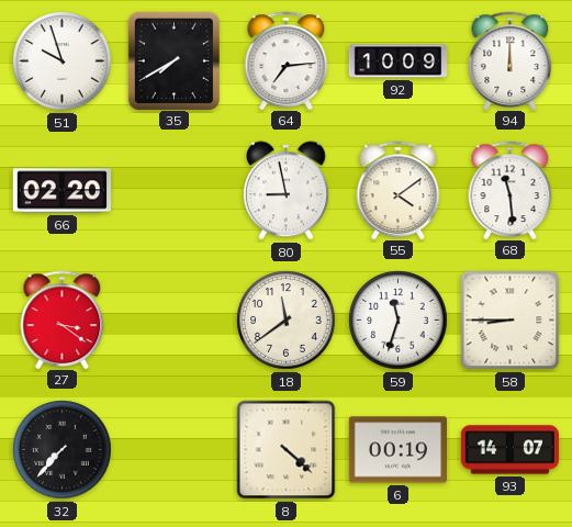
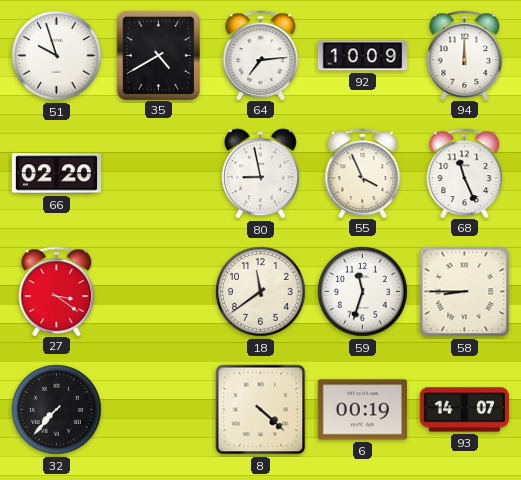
35: 7:40 -> 4:40 (158, 55)
55: 4:09 -> 3:56 (363, 173)
68: 11:29 -> 11:26 (465, 173)
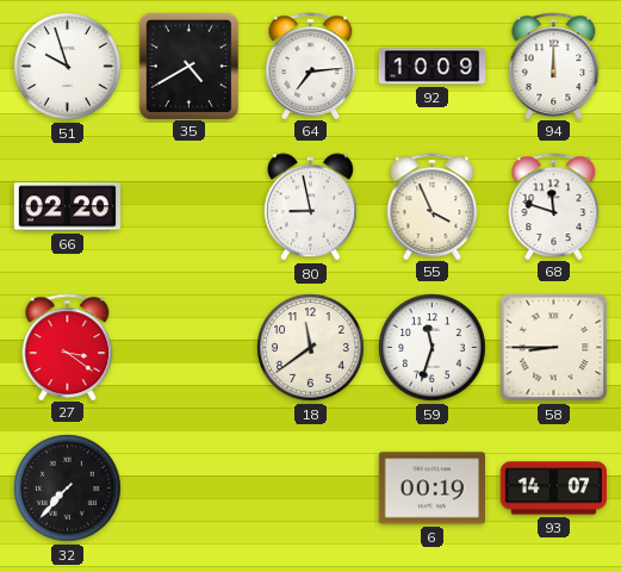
68: 11:26 -> 11:48 (554, 206)
8: 4:22 -> none (261, 410)
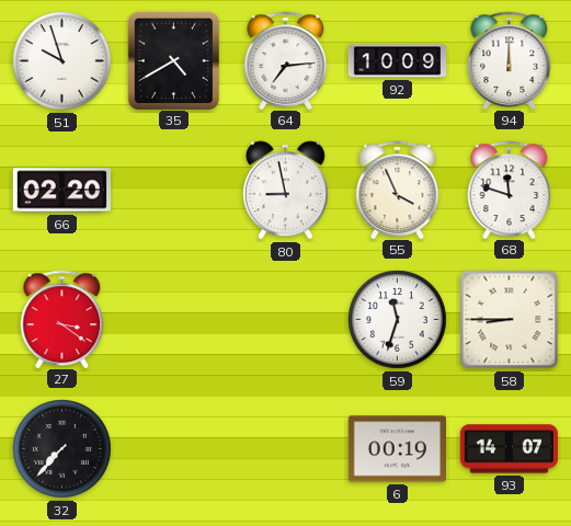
18: 11:39 -> none (311, 348)
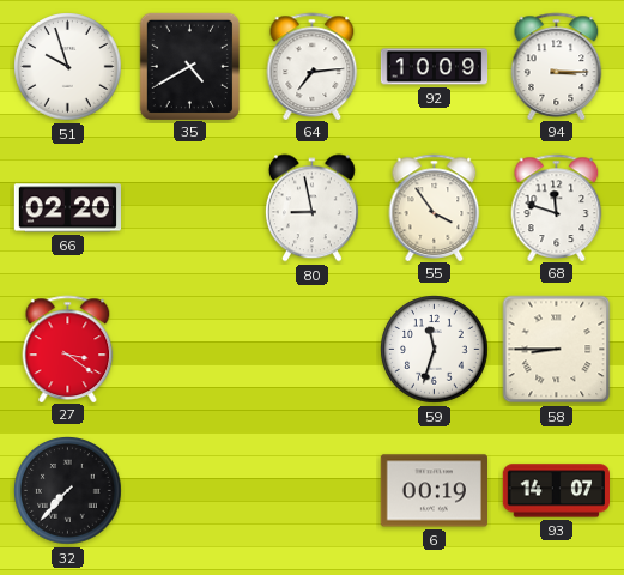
94: 12:00 -> 3:15 (557, 66)
55: 3:56 -> 3:54 (435, 207)
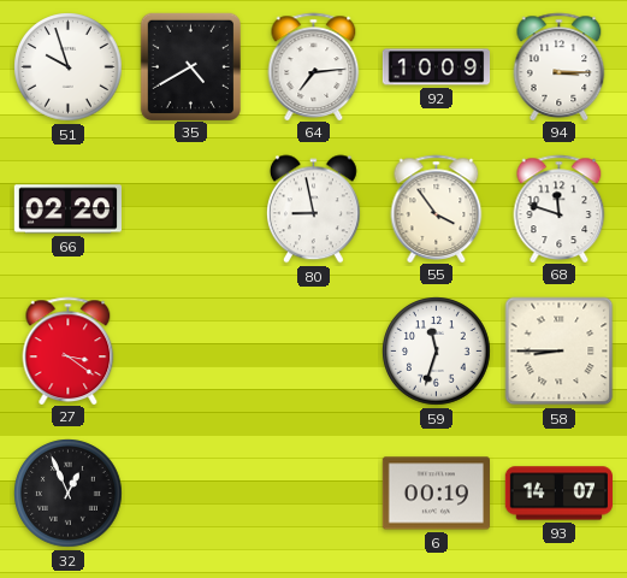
32: 7:37 -> 12:56 (69, 494)
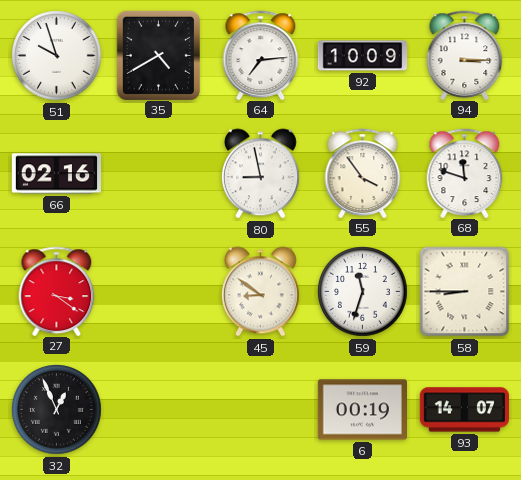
66: 02:20 -> 02:16 (56, 174)
45: none -> 8:51 (260, 292)
